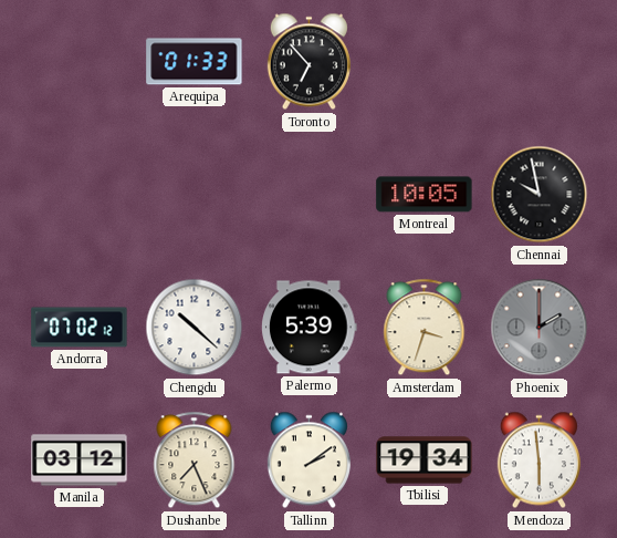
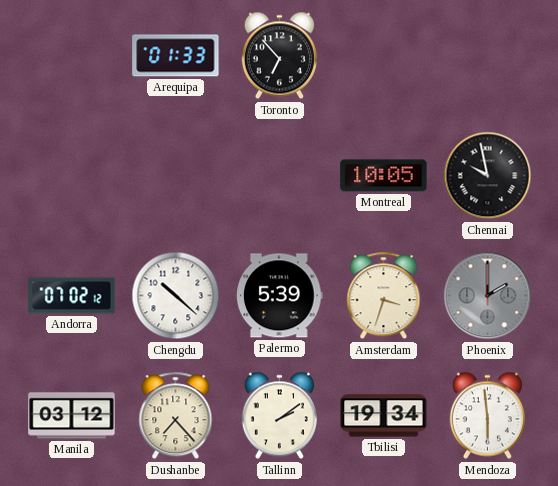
Dushanbe: 7:26 -> 7:23 (176, 416)
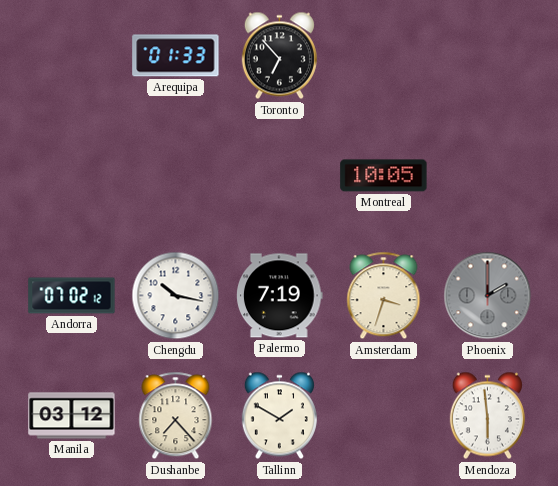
Chennai: 9:58 -> none (488, 176)
Chengdu: 10:22 -> 10:17 (176, 296)
Palermo: 5:39 -> 7:19 (280, 296)
Tallinn: 2:09 -> 1:50 (279, 416)
Tbilisi: 19:34 -> none (384, 416)
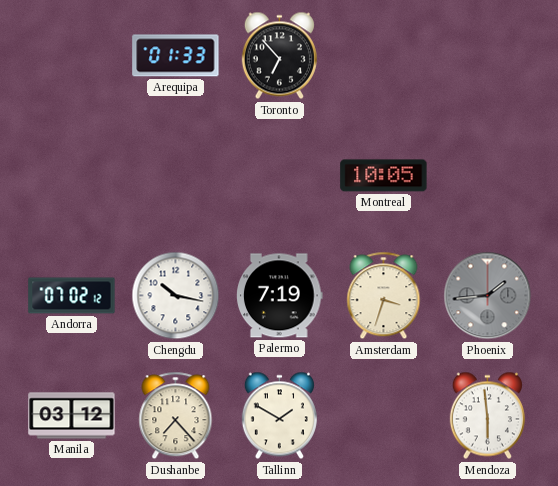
Phoenix: 2:00 -> 1:44 (488, 296)
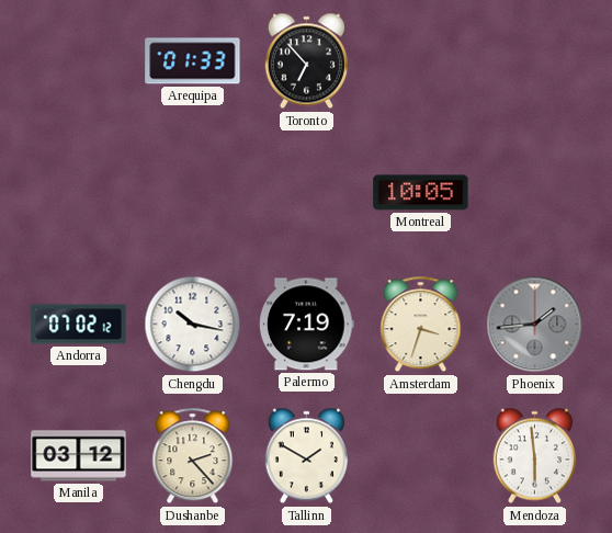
Dushanbe: 7:23 -> 2:23 (193, 456)
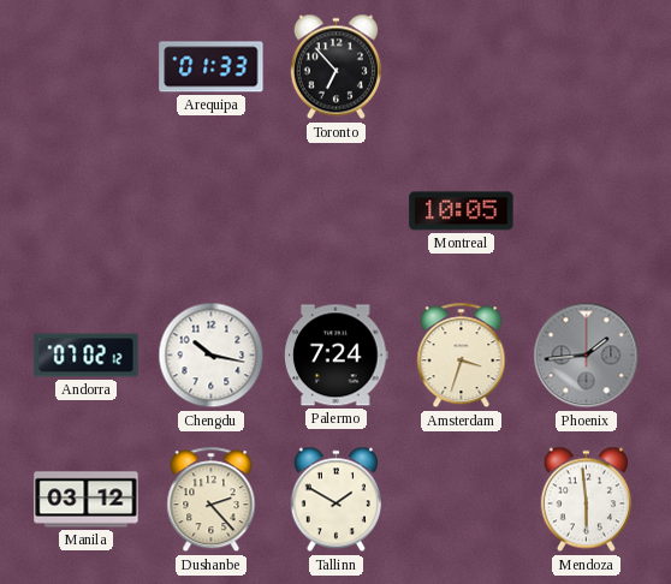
Palermo: 7:19 -> 7:24 (337, 356)
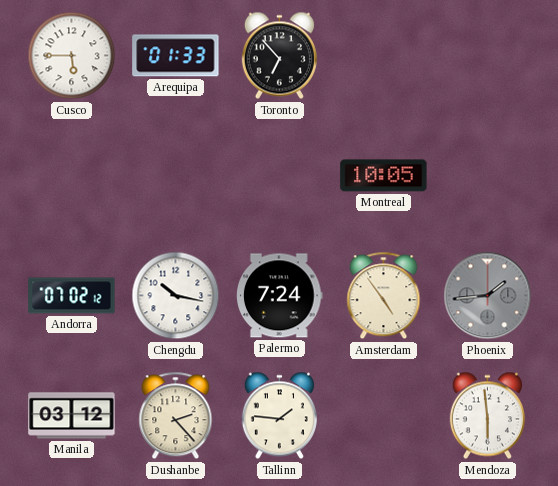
Cusco: none -> 5:45 (72, 56)
Amsterdam: 3:33 -> 4:54 (384, 296)
Tallinn: 1:50 -> 1:46 (279, 416)
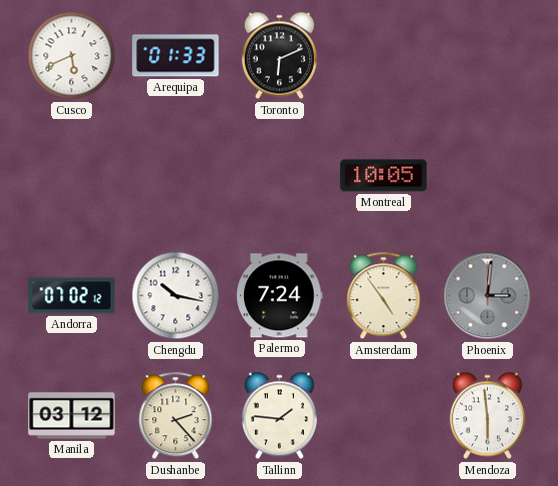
Cusco: 5:45 -> 5:41 (72, 56)
Toronto: 6:53 -> 6:11 (279, 56)
Phoenix: 1:44 -> 3:01 (488, 296)
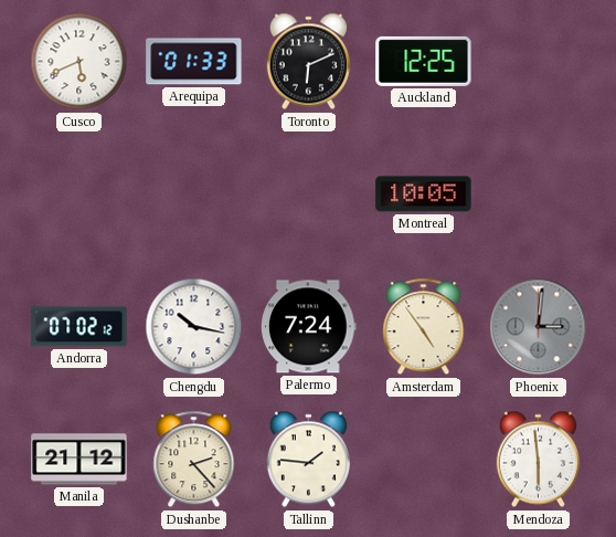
Auckland: none -> 12:25 (424, 61)
Manila: 03:12 -> 21:12 (79, 460)
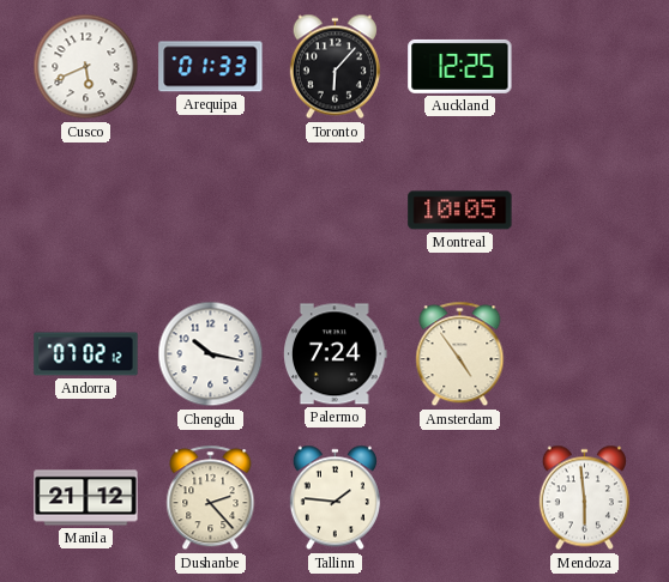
Toronto: 6:11 -> 6:07 (334, 67)
Phoenix: 3:01 -> none (539, 327)
